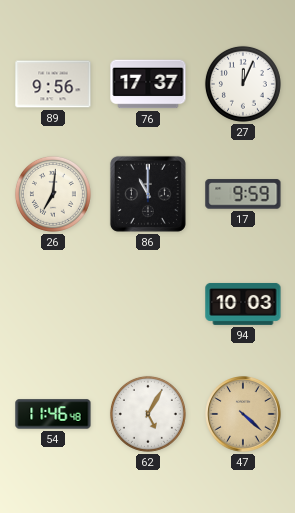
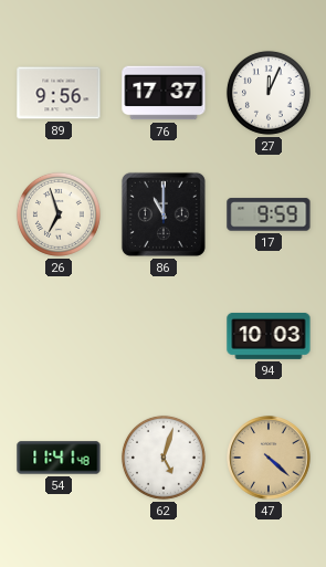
26: 7:01 -> 6:57 (59, 214)
54: 11:46 -> 11:41 (59, 458)
62: 5:05 -> 5:03 (164, 458)
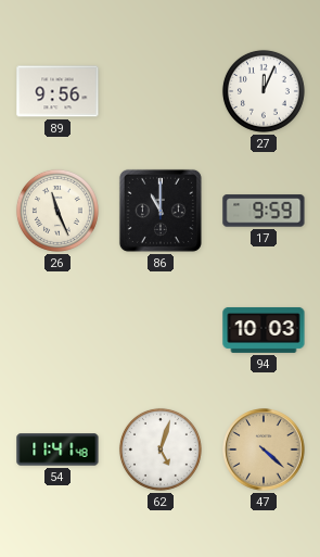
76: 17:37 -> none (164, 93)
26: 6:57 -> 11:26 (57, 211)
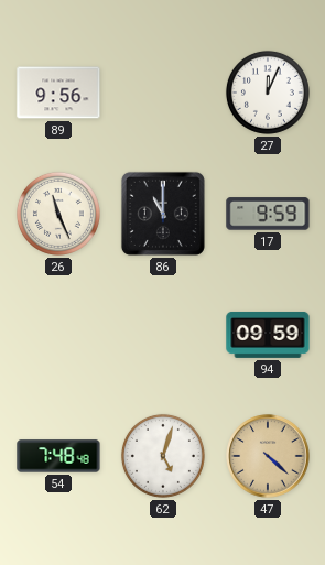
94: 10:03 -> 09:59 (268, 335)
54: 11:41 -> 7:48 (58, 456)
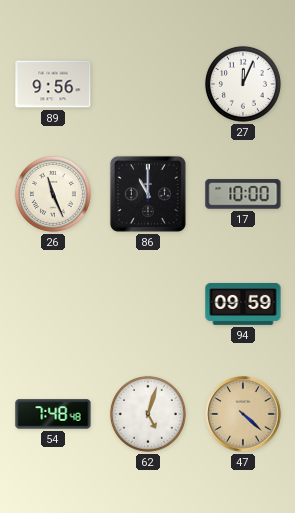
17: 9:59 -> 10:00 (243, 194)
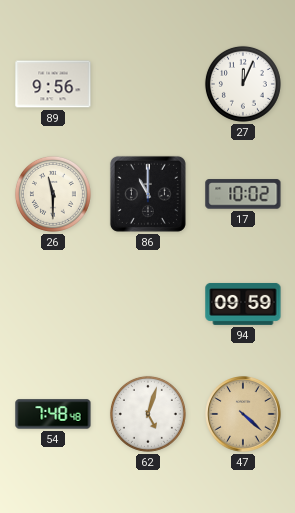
26: 11:26 -> 11:30 (53, 194)
17: 10:00 -> 10:02 (243, 194)
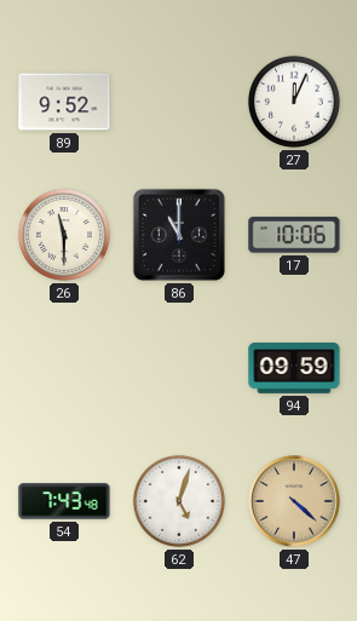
89: 9:56 -> 9:52 (64, 102)
17: 10:02 -> 10:06 (294, 235)
54: 7:48 -> 7:43 (64, 501)
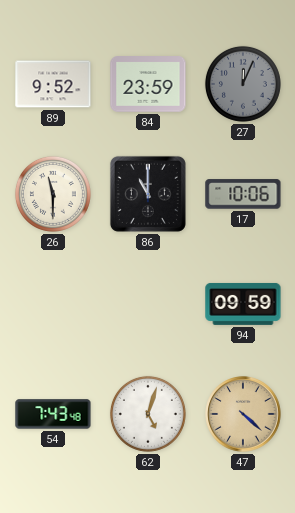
84: none -> 23:59 (148, 84)
27 dial: white -> grey (243, 84)
